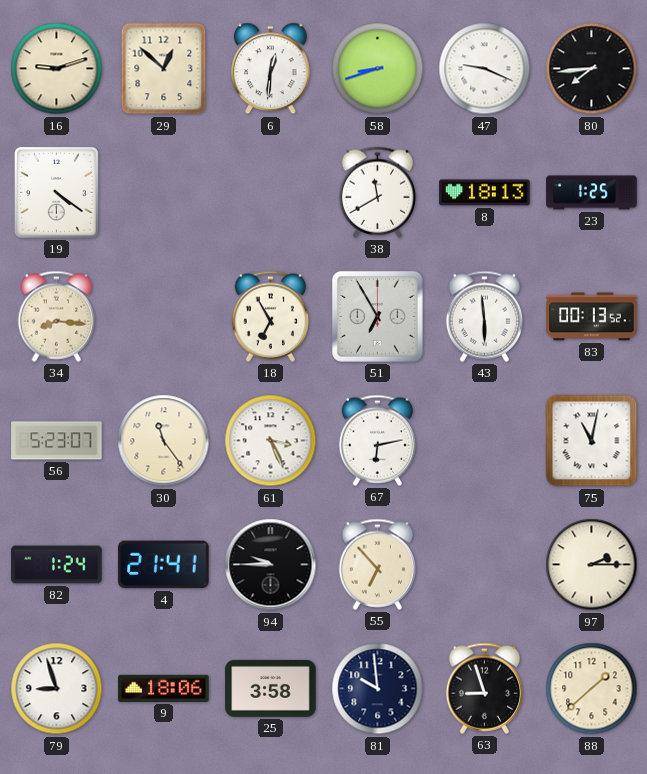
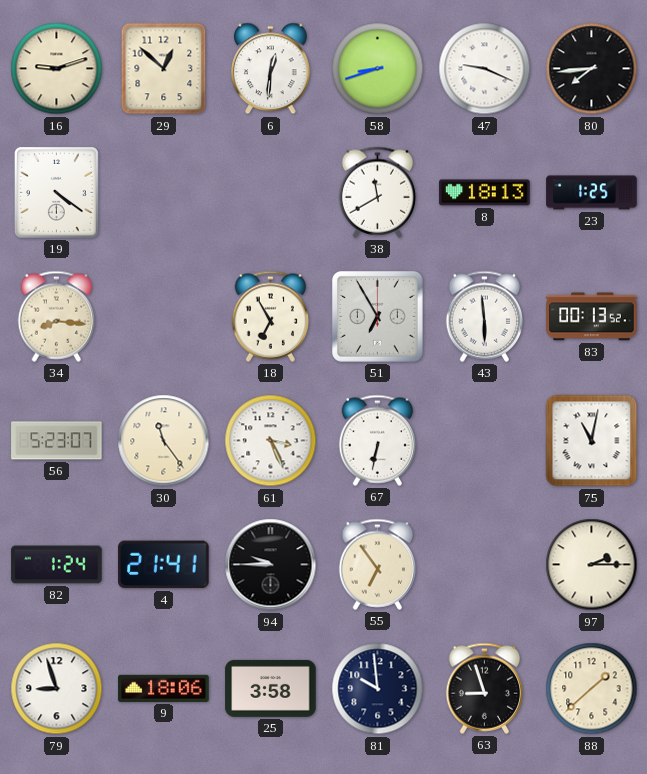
67: 6:13 -> 6:32 (378, 440)
55: 6:53 -> 6:54 (378, 564)
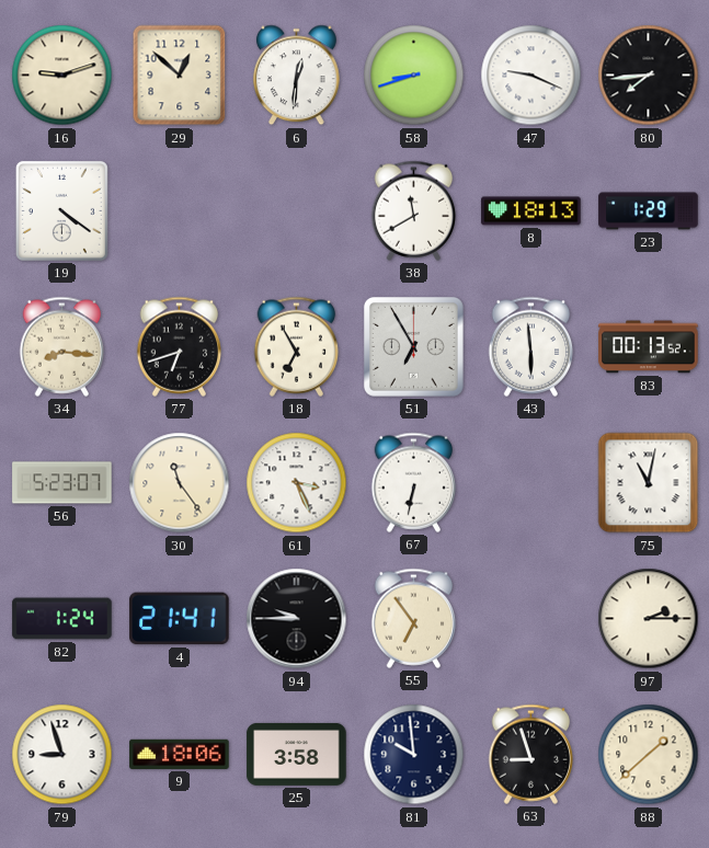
23: 1:25 -> 1:29 (649, 211)
77: none -> 6:42 (180, 346)
